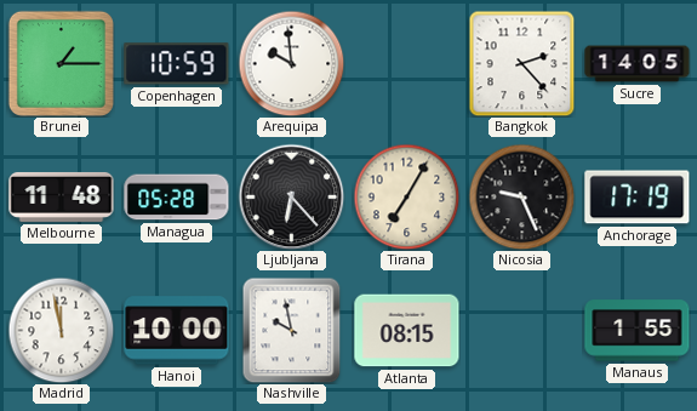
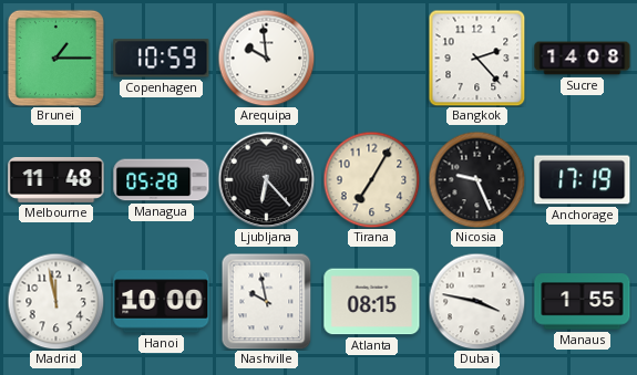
Sucre: 14:05 -> 14:08 (583, 59)
Dubai: none -> 3:47 (476, 301)
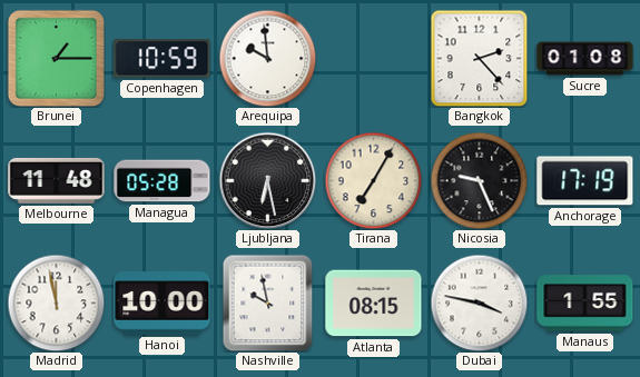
Sucre: 14:08 -> 01:08 (585, 59)
Ljubljana: 6:23 -> 6:28 (267, 180)
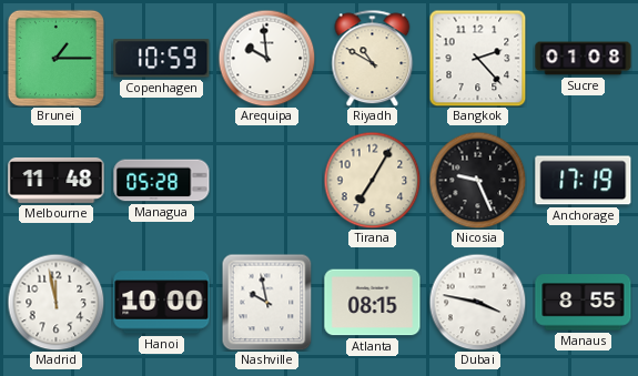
Riyadh: none -> 10:50 (373, 58)
Ljubljana: 6:28 -> none (267, 180)
Manaus: 1:55 -> 8:55 (584, 303)
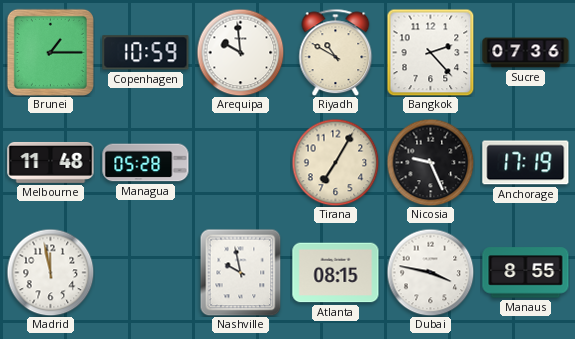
Sucre: 01:08 -> 07:36 (526, 53)
Hanoi: 10:00 -> none (162, 303)
